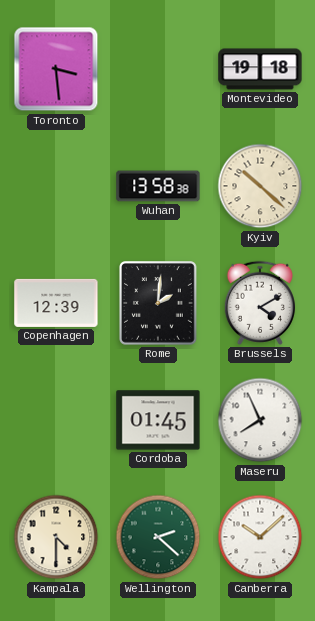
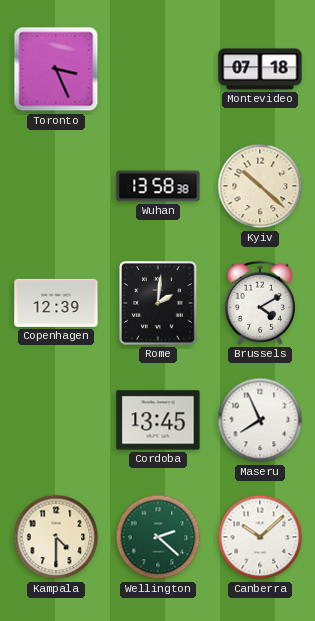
Toronto: 3:29 -> 3:26 (56, 69)
Montevideo: 19:18 -> 07:18 (260, 69)
Cordoba: 01:45 -> 13:45 (158, 420)
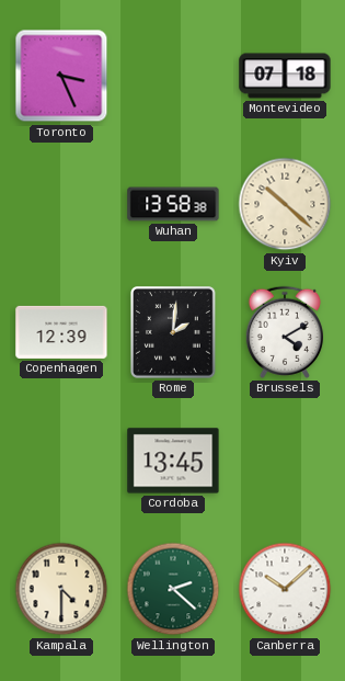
Maseru: 7:56 -> none (260, 420)
